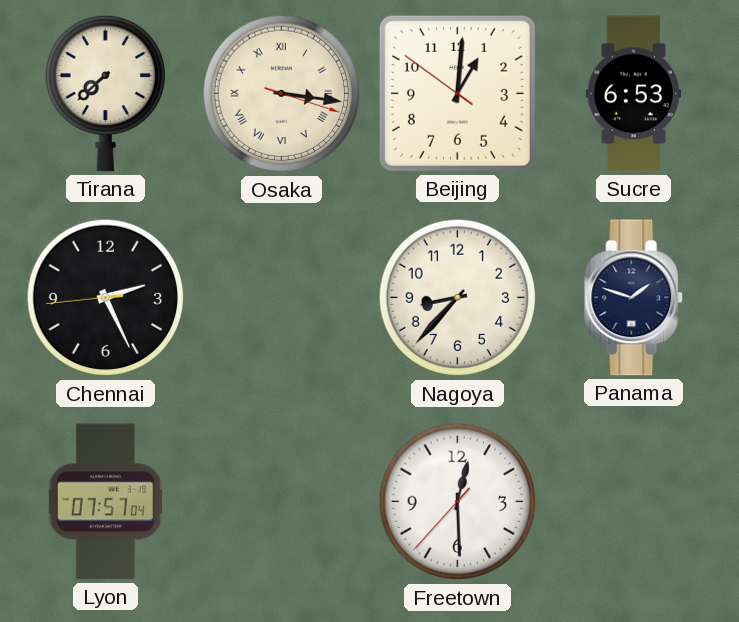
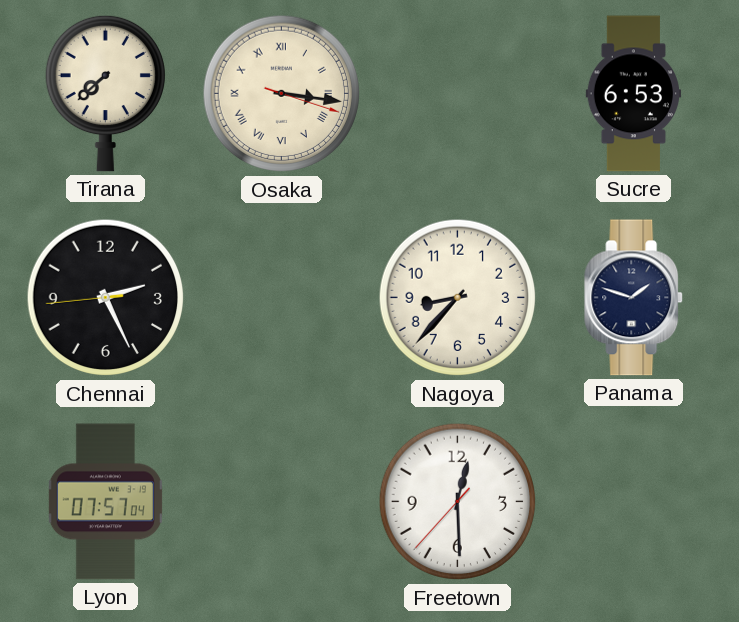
Beijing: 1:00 -> none (457, 93)
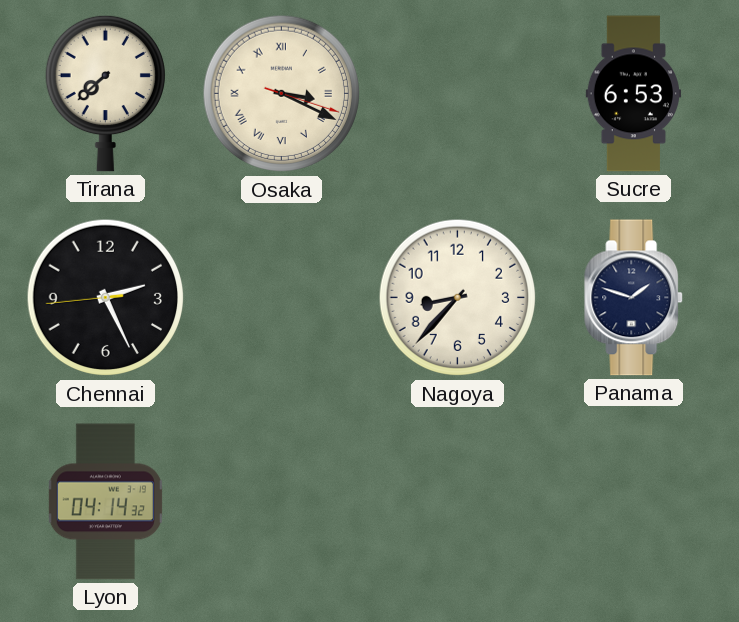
Osaka: 3:16 -> 3:19 (282, 94)
Lyon: 07:57 -> 04:14 (105, 502)
Freetown: 12:29 -> none (458, 502)
